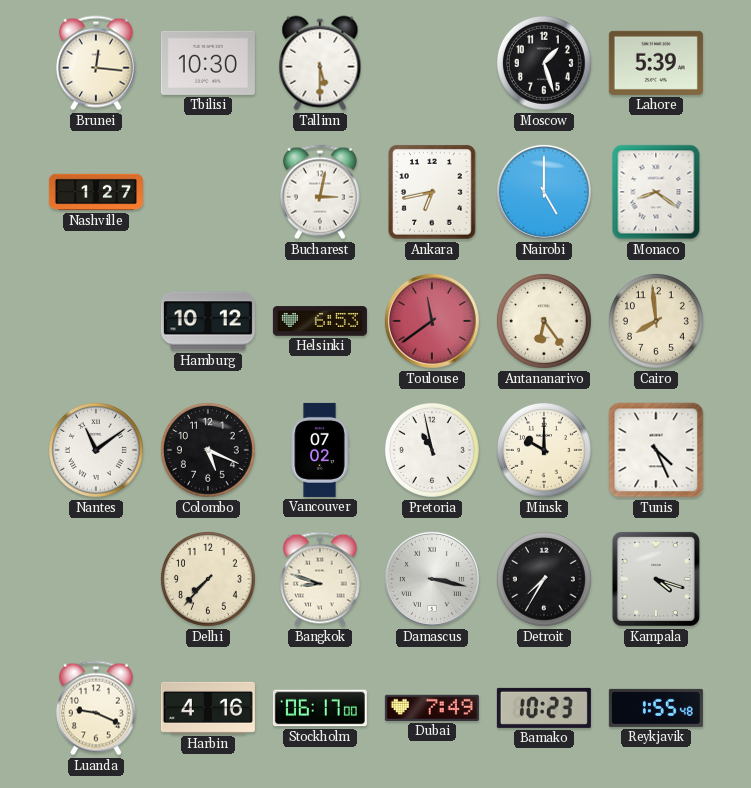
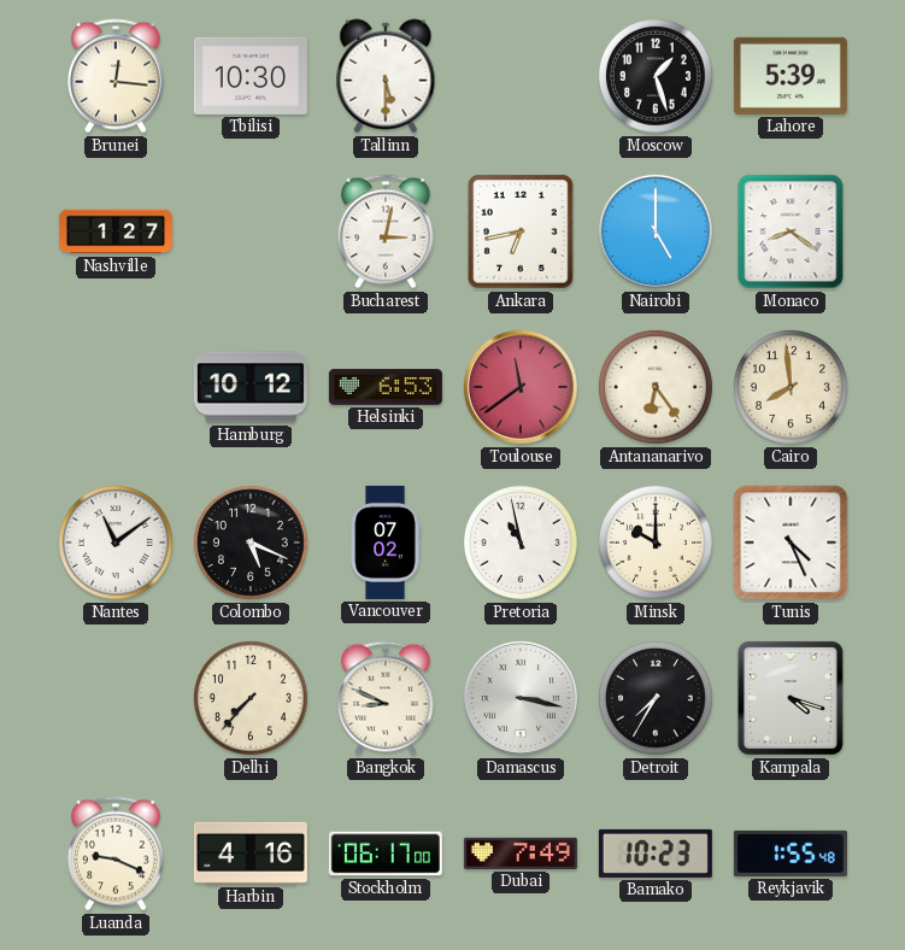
Bangkok: 8:48 -> 8:49 (386, 698)
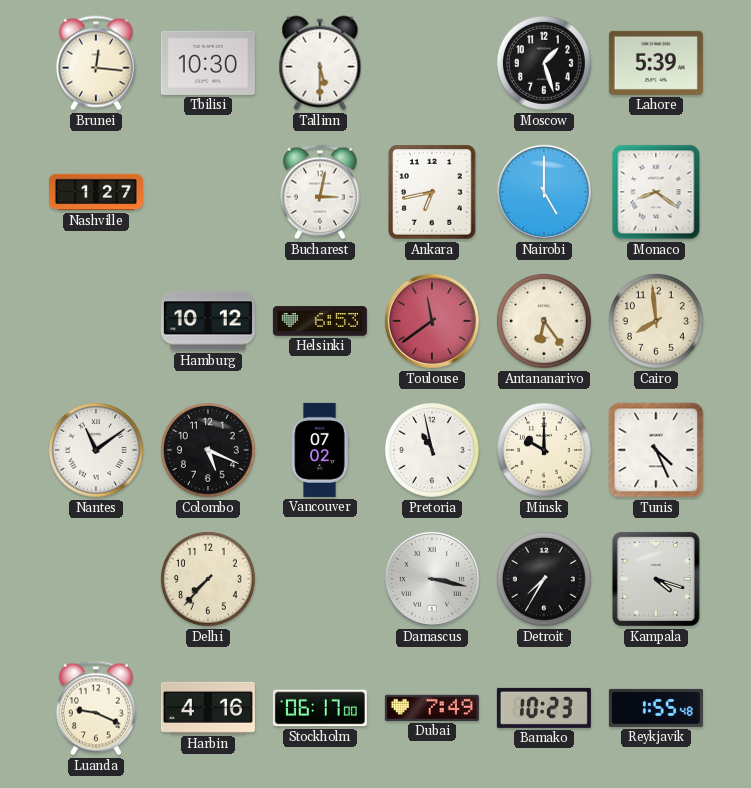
Bangkok: 8:49 -> none (386, 698)
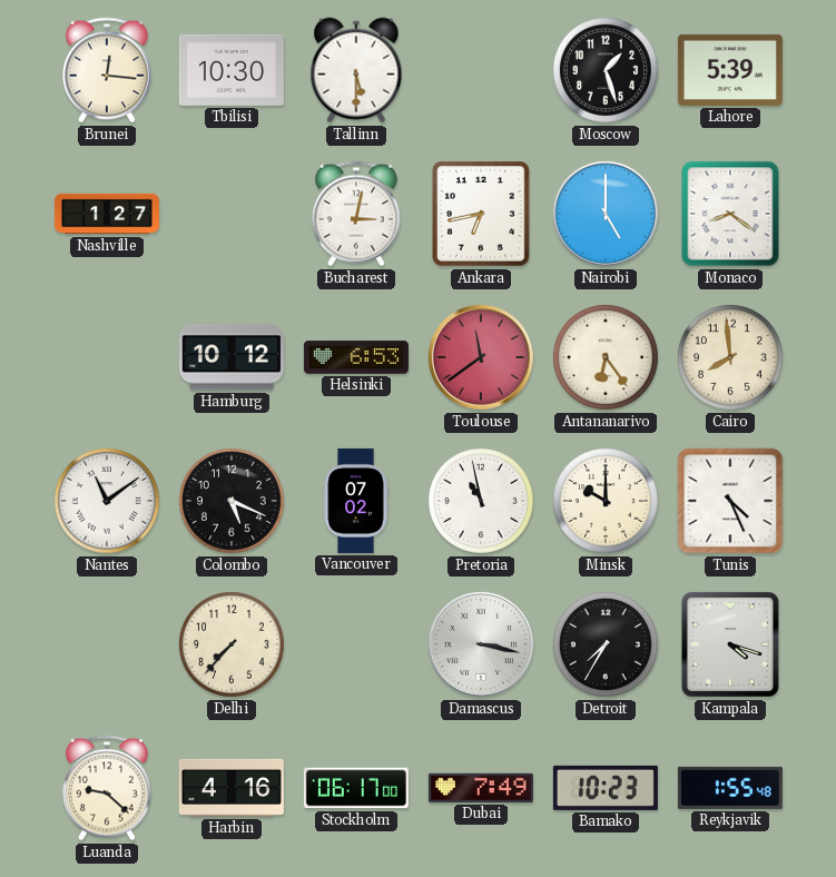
Luanda: 9:19 -> 9:22 (107, 788)
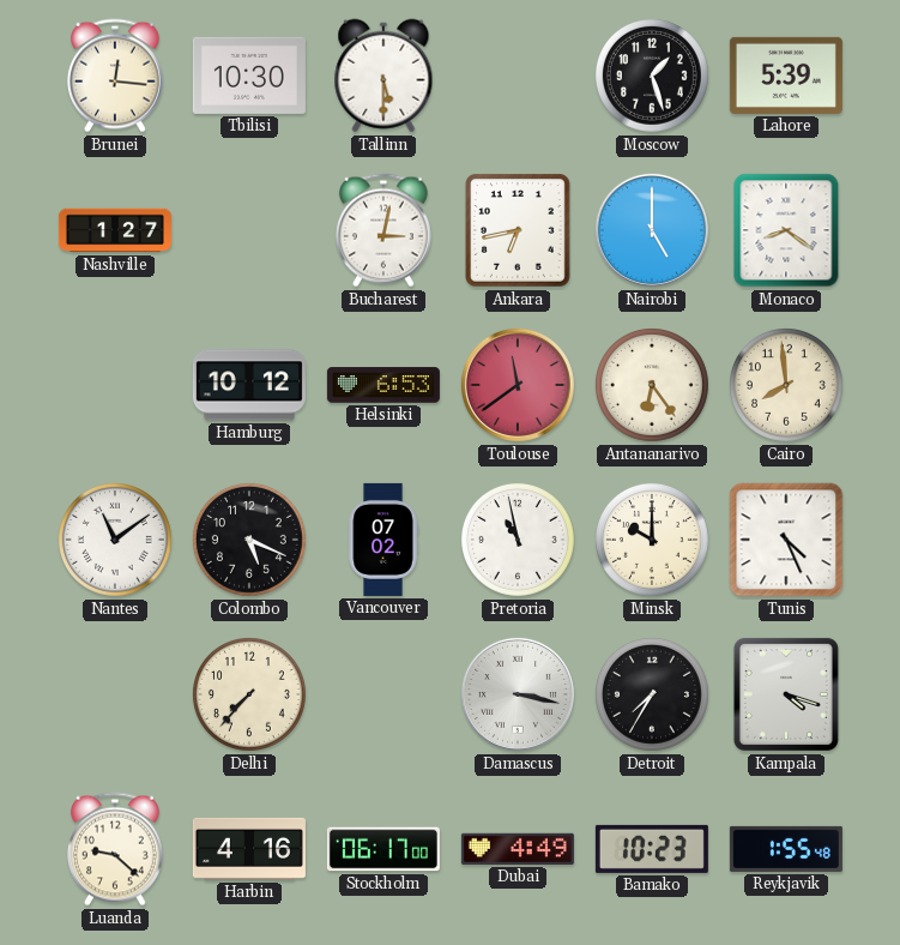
Dubai: 7:49 -> 4:49 (518, 849)
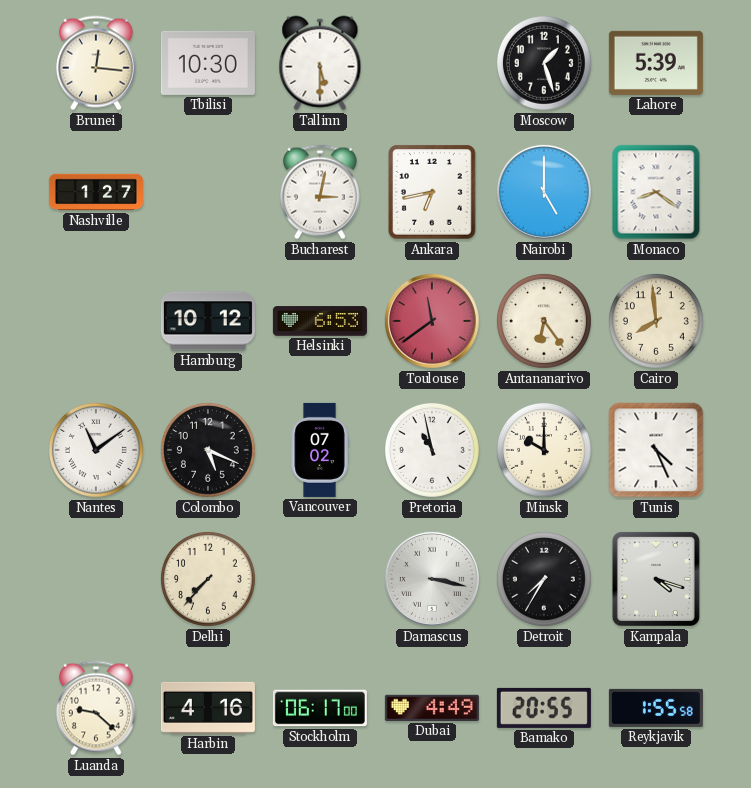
Bamako: 10:23 -> 20:55 (544, 708)
Reykjavik: 1:55:48 -> 1:55:58 (656, 708)
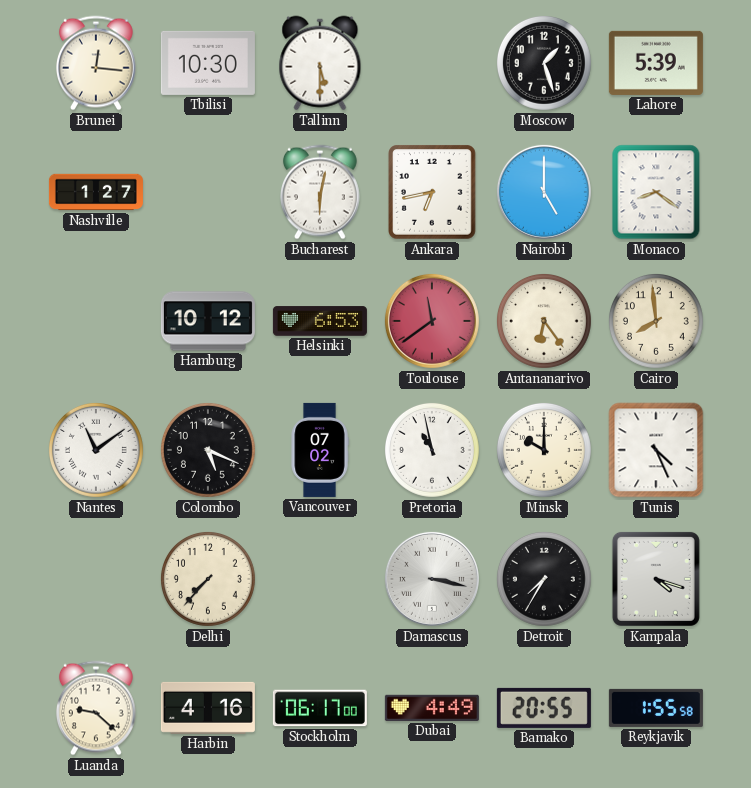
Bucharest: 3:02 -> 6:02 (320, 192)
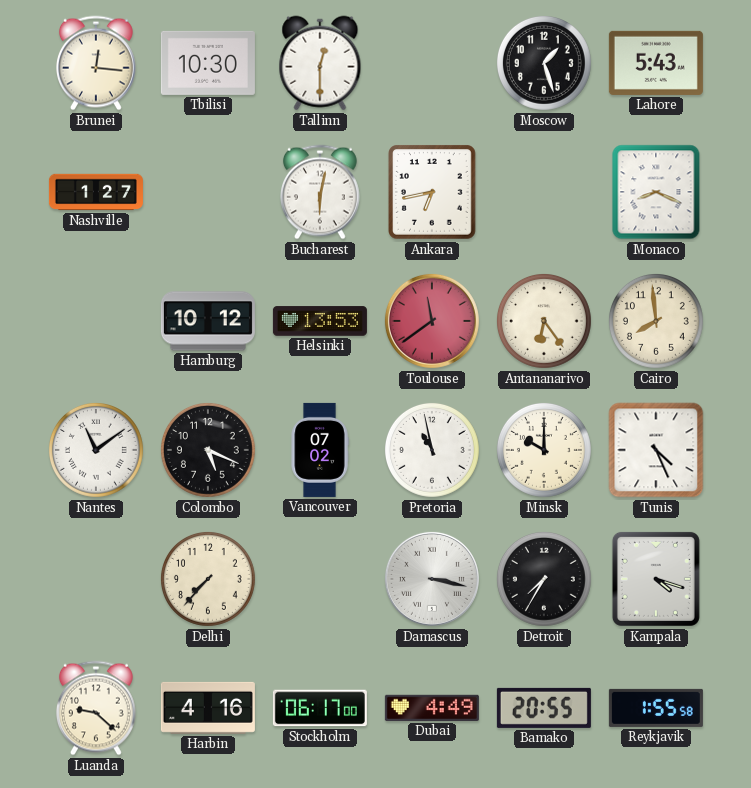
Tallinn: 5:30 -> 12:30 (320, 63)
Lahore: 5:39 -> 5:43 (656, 63)
Nairobi: 5:00 -> none (544, 192)
Monaco: 8:21 -> 8:19 (656, 192)
Helsinki: 6:53 -> 13:53 (320, 321)
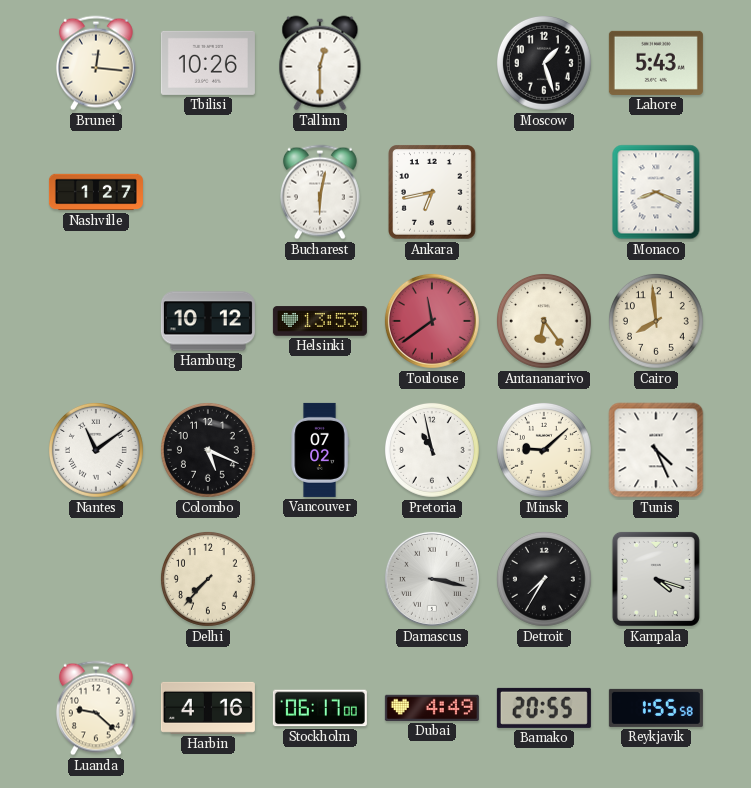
Tbilisi: 10:30 -> 10:26 (208, 63)
Minsk: 10:00 -> 9:08 (544, 450)
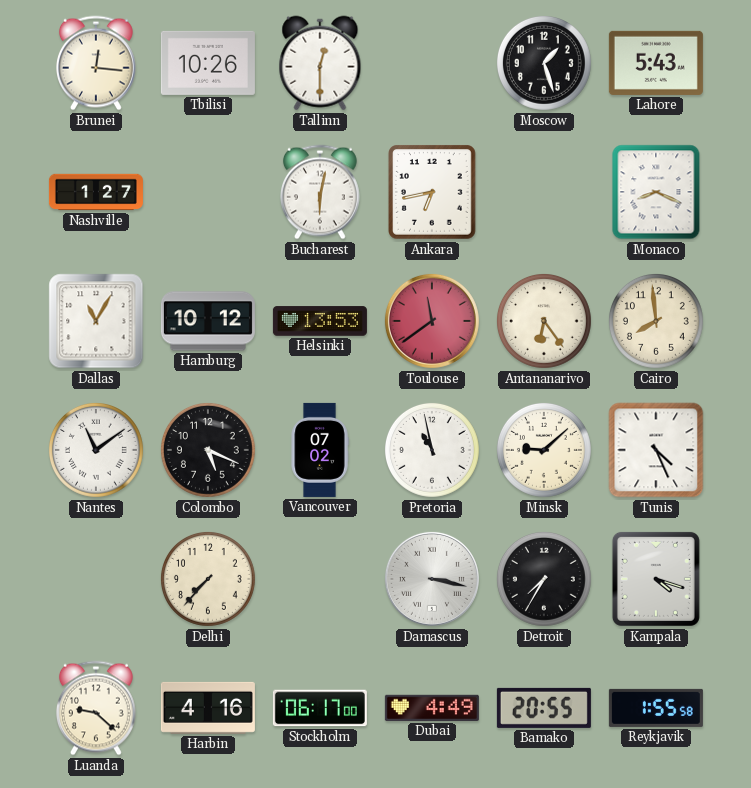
Dallas: none -> 11:05 (96, 321)
